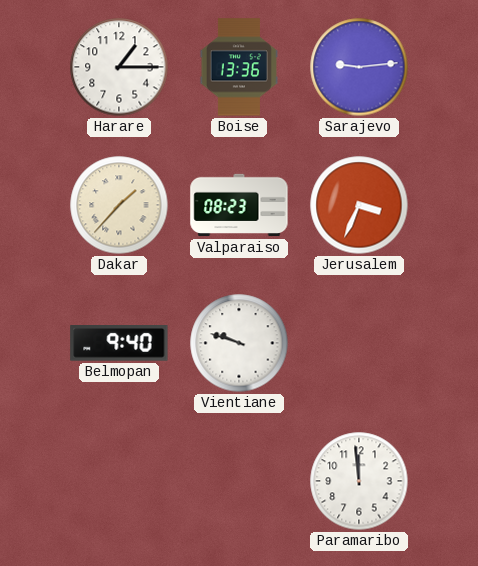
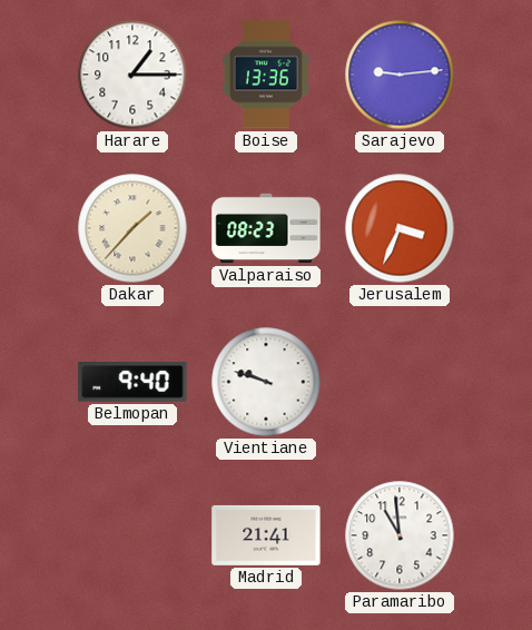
Madrid: none -> 21:41 (266, 535)
Paramaribo: 11:59 -> 10:59 (400, 535)
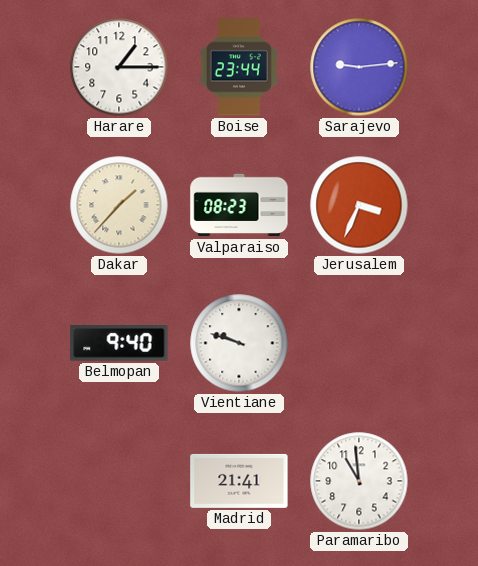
Boise: 13:36 -> 23:44 (239, 67)
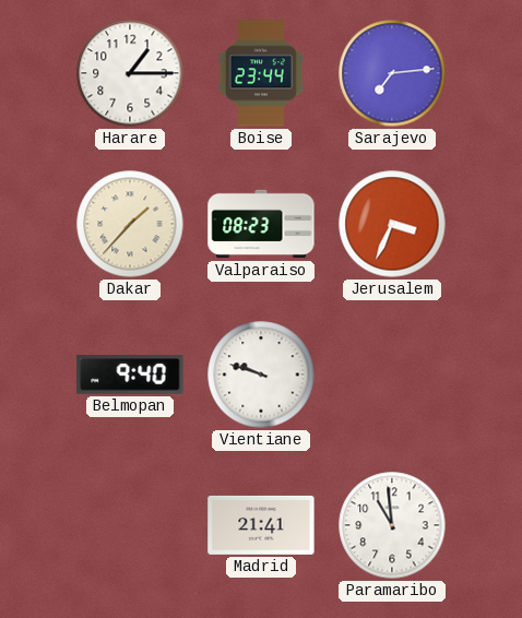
Sarajevo: 9:14 -> 7:14 (392, 73)
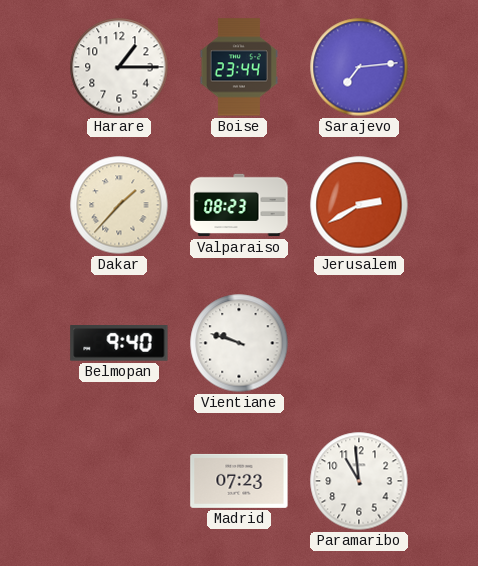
Jerusalem: 3:34 -> 2:40 (359, 205)
Madrid: 21:41 -> 07:23 (239, 481)
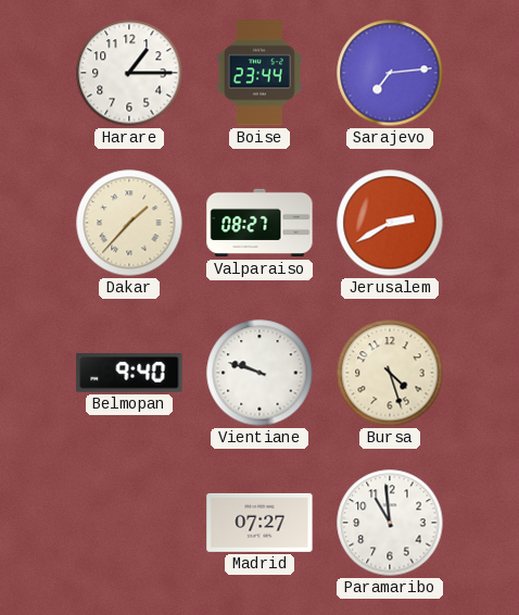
Valparaiso: 08:23 -> 08:27 (259, 223)
Bursa: none -> 4:27 (390, 373)
Madrid: 07:23 -> 07:27 (259, 523)
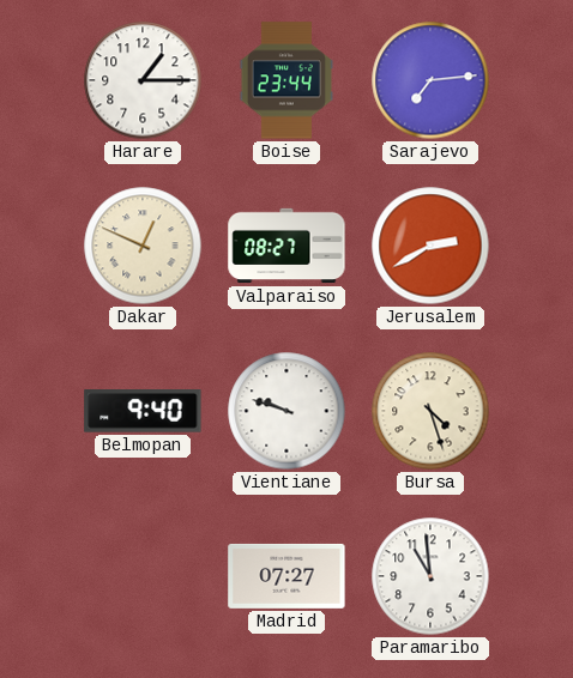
Dakar: 1:37 -> 12:49 (143, 246)
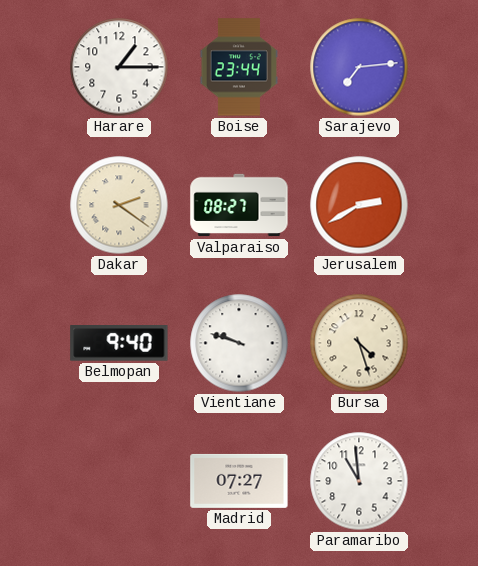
Dakar: 12:49 -> 2:21 (119, 205)
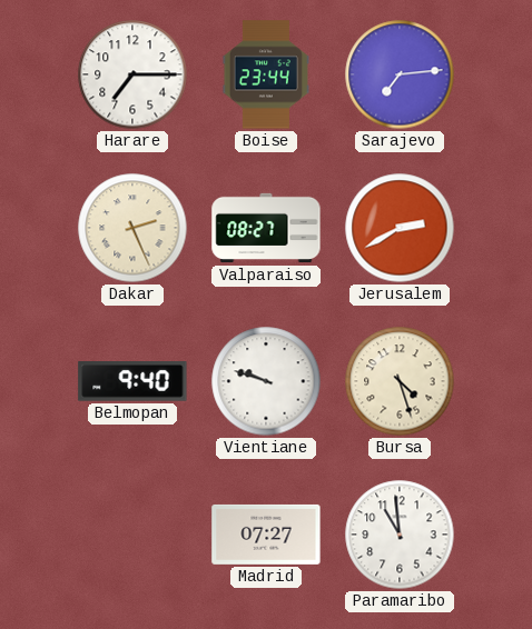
Harare: 1:15 -> 7:15 (132, 74)
Dakar: 2:21 -> 2:26 (132, 228)
